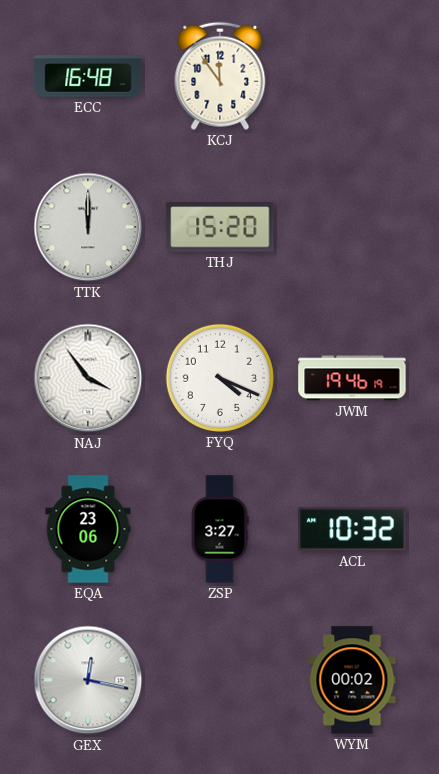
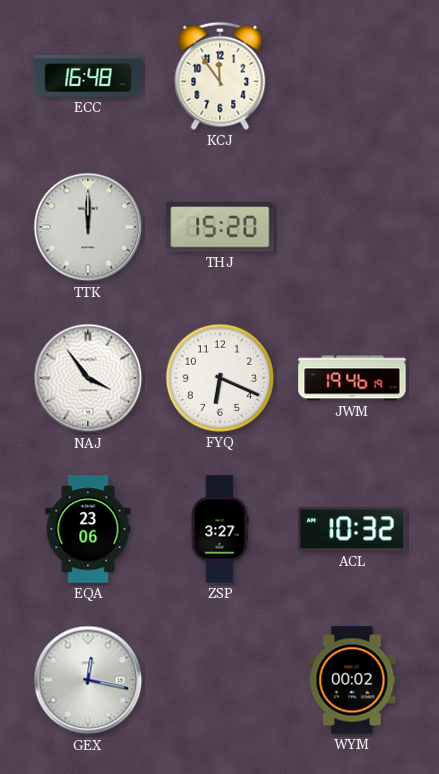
FYQ: 4:19 -> 6:19 (220, 378)
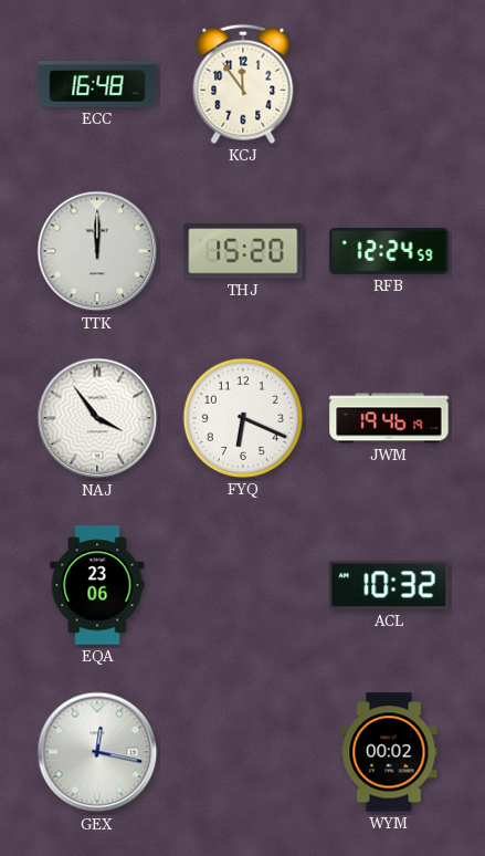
RFB: none -> 12:24 (389, 252)
ZSP: 3:27 -> none (220, 529)
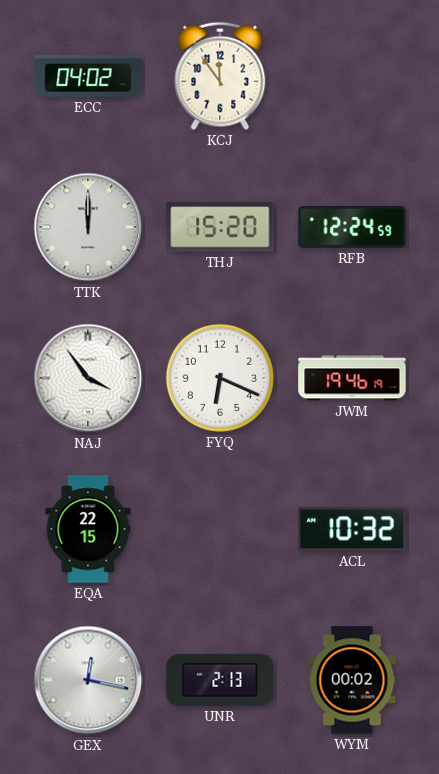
ECC: 16:48 -> 04:02 (88, 77)
EQA: 23:06 -> 22:15 (88, 529)
UNR: none -> 2:13 (220, 680)
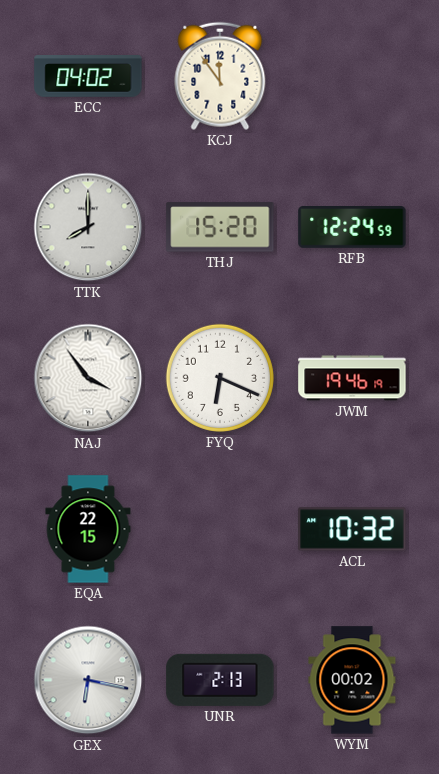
TTK: 12:00 -> 8:00 (88, 227)
GEX: 12:17 -> 6:17 (88, 680)
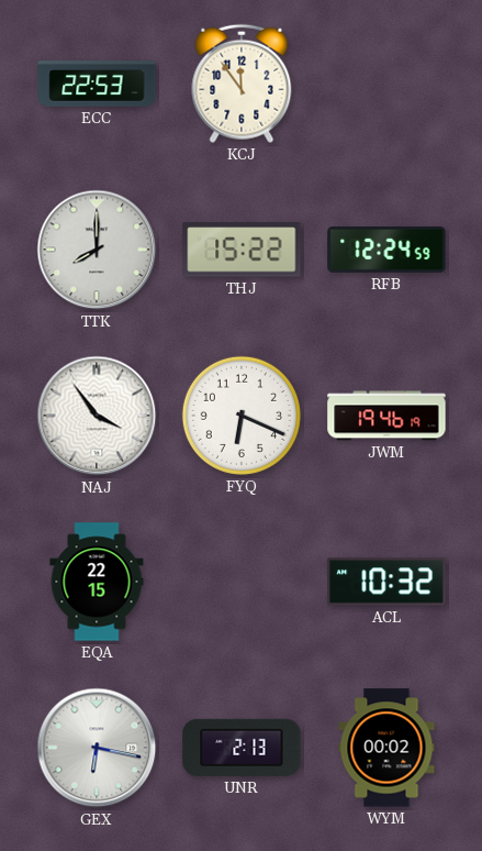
ECC: 04:02 -> 22:53 (97, 85)
THJ: 15:20 -> 15:22 (242, 250)
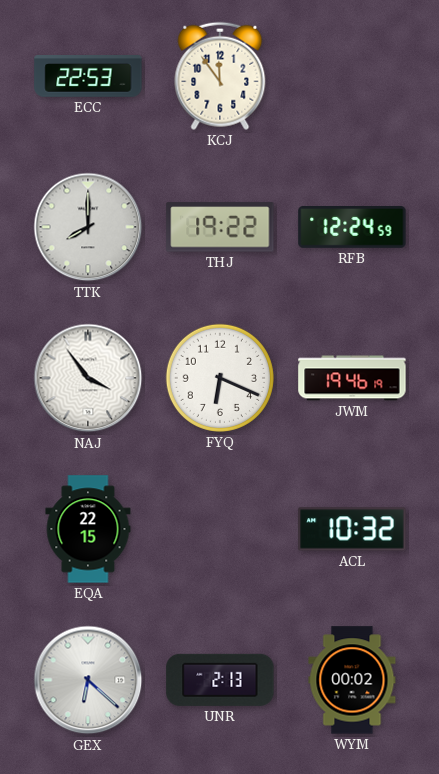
THJ: 15:22 -> 19:22 (220, 227)
GEX: 6:17 -> 6:22 (88, 680)
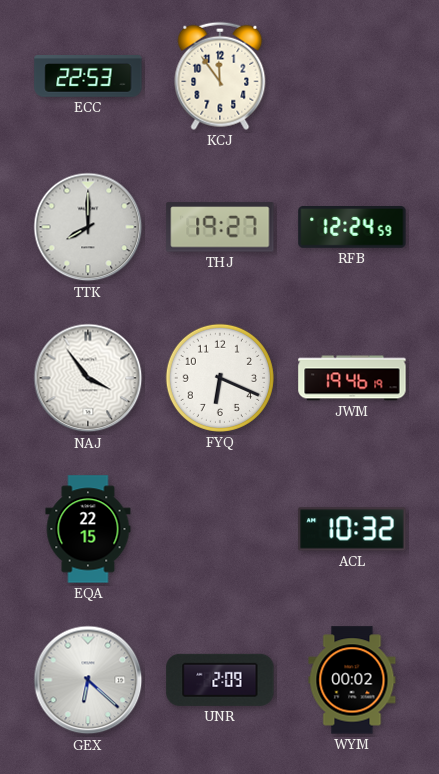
THJ: 19:22 -> 19:27 (220, 227)
UNR: 2:13 -> 2:09 (220, 680)
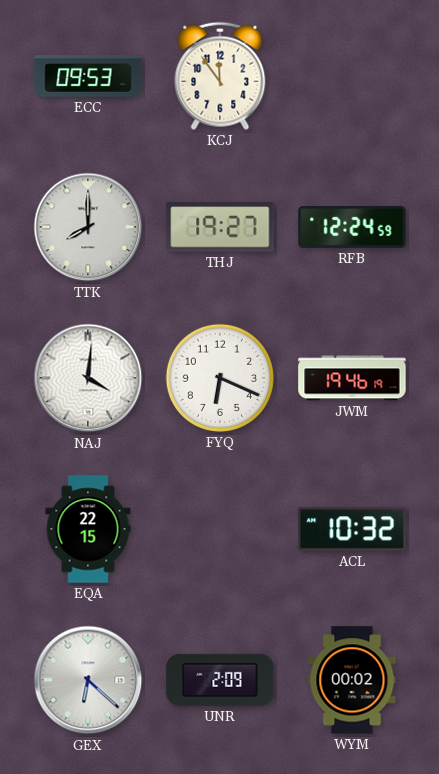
ECC: 22:53 -> 09:53 (88, 77)
NAJ: 3:54 -> 4:01 (88, 378)
